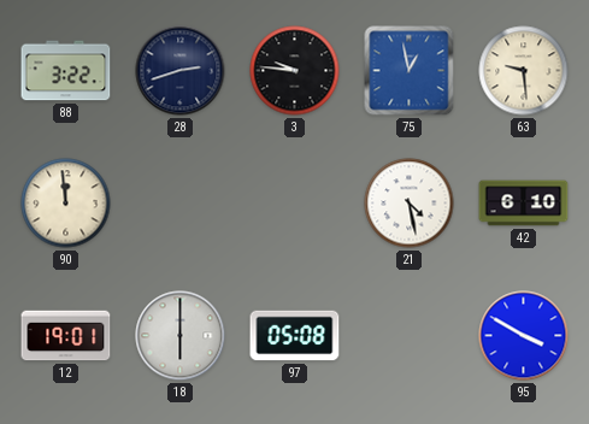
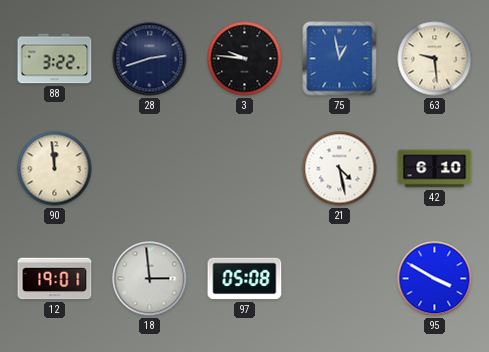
18: 6:00 -> 2:59 (150, 279)
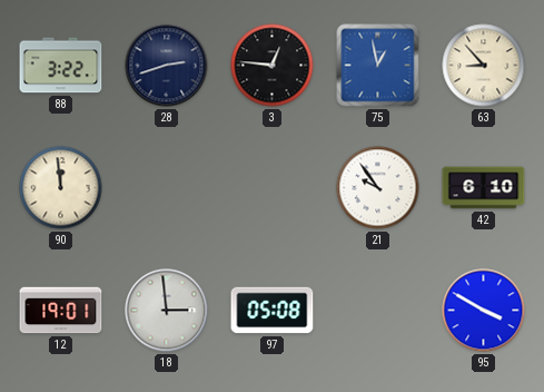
3: 9:46 -> 12:46 (273, 66)
63: 9:29 -> 8:53 (484, 66)
21: 4:28 -> 9:54 (378, 188)
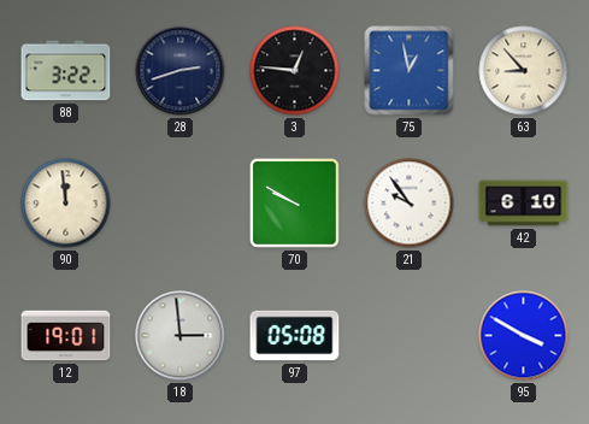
70: none -> 9:50 (294, 202)
